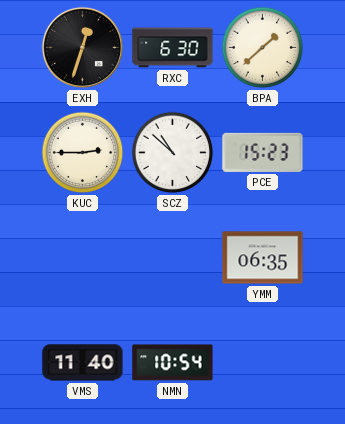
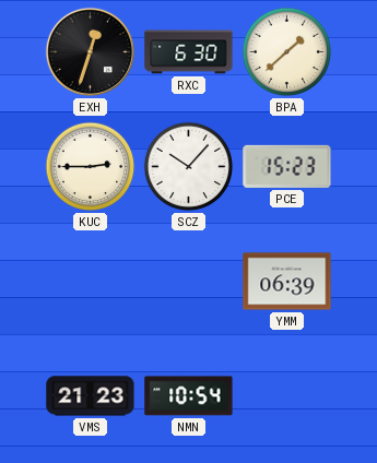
SCZ: 10:52 -> 10:07 (189, 167)
YMM: 06:35 -> 06:39 (287, 282)
VMS: 11:40 -> 21:23 (91, 396)
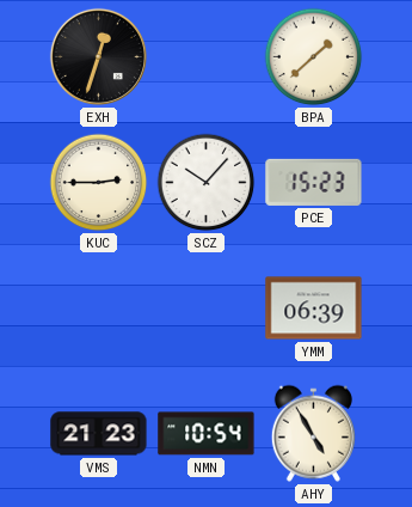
RXC: 6:30 -> none (189, 52)
AHY: none -> 4:55 (313, 433)
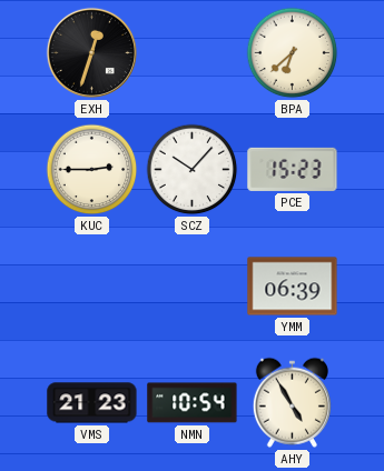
BPA: 1:38 -> 6:38 (293, 53)
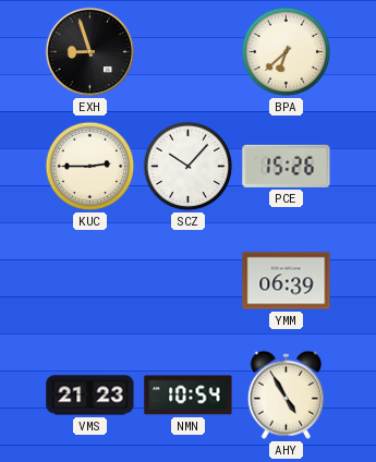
EXH: 12:33 -> 8:57 (89, 51)
PCE: 15:23 -> 15:26 (287, 166)
